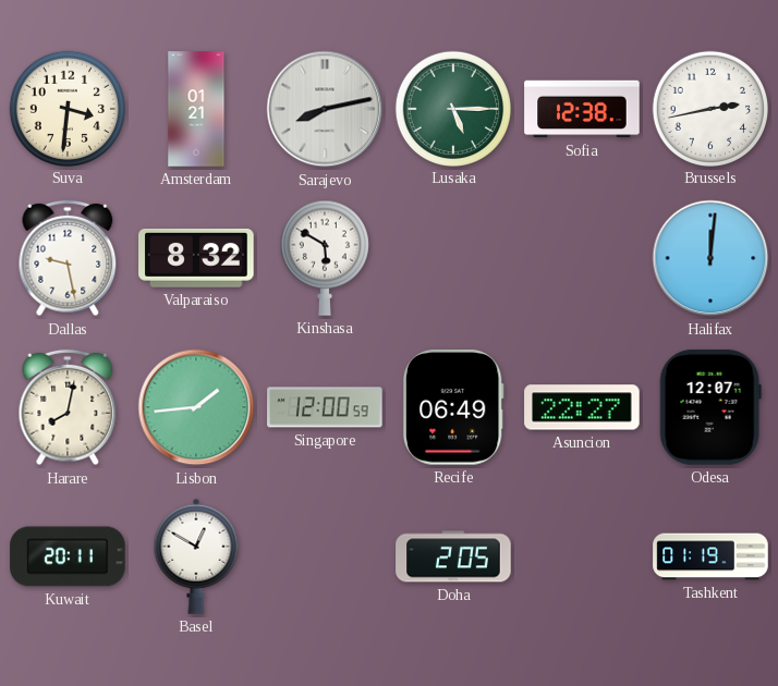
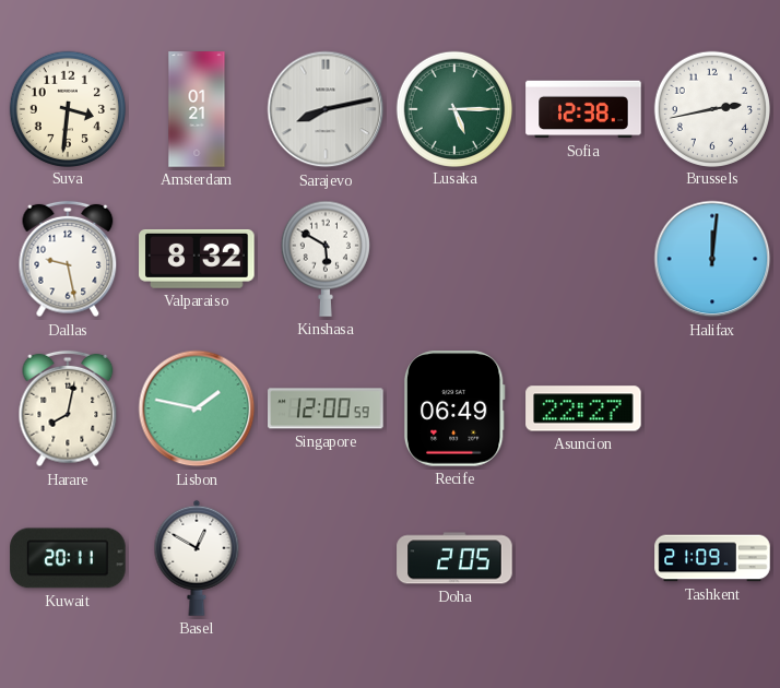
Lisbon: 1:44 -> 1:47 (197, 408)
Odesa: 12:07 -> none (710, 407)
Tashkent: 01:19 -> 21:09 (712, 558)
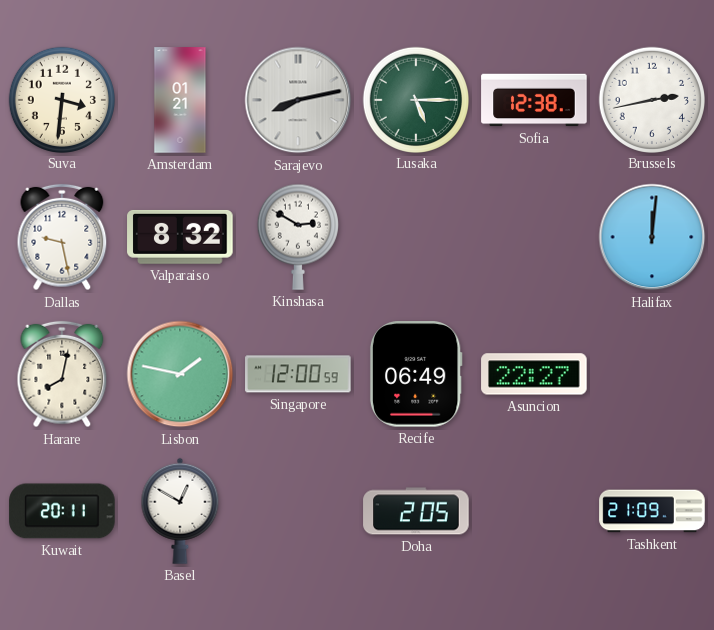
Kinshasa: 5:50 -> 2:50 (298, 237)
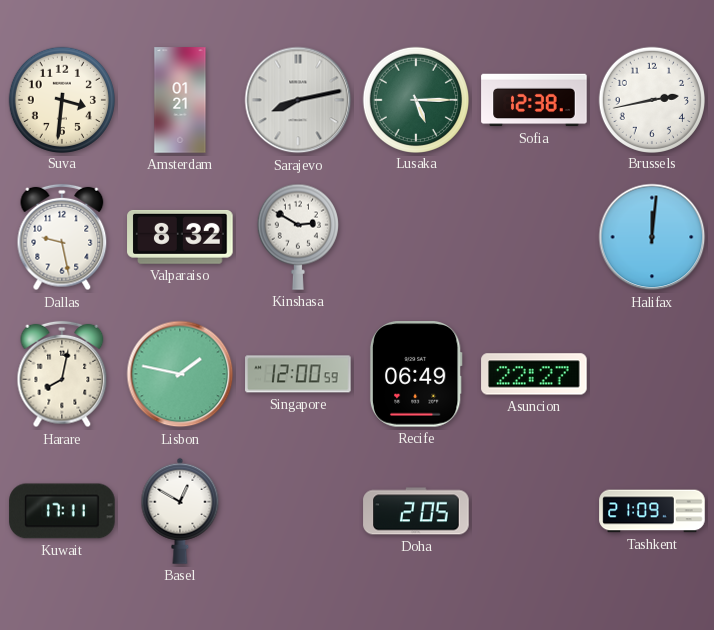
Kuwait: 20:11 -> 17:11 (62, 511)
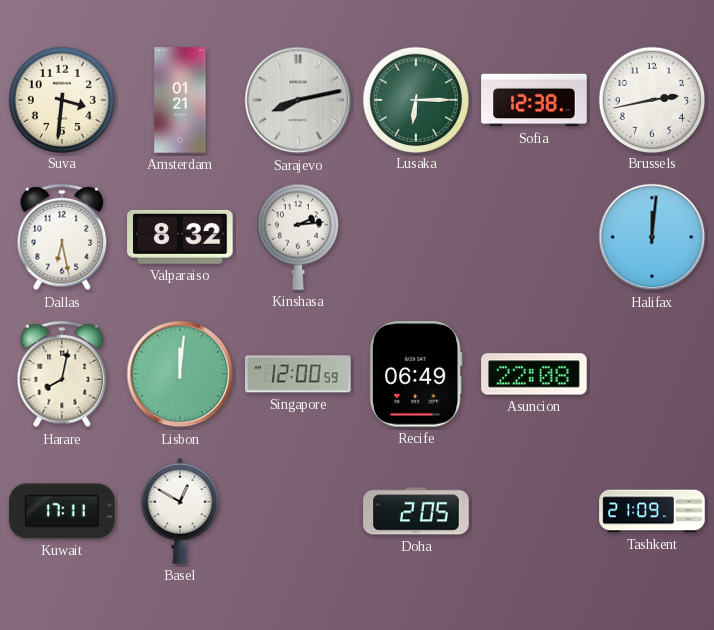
Lusaka: 5:15 -> 6:15 (415, 99)
Dallas: 9:28 -> 6:28 (62, 237)
Kinshasa: 2:50 -> 2:14 (298, 237)
Lisbon: 1:47 -> 12:01 (180, 374)
Asuncion: 22:27 -> 22:08 (534, 374)
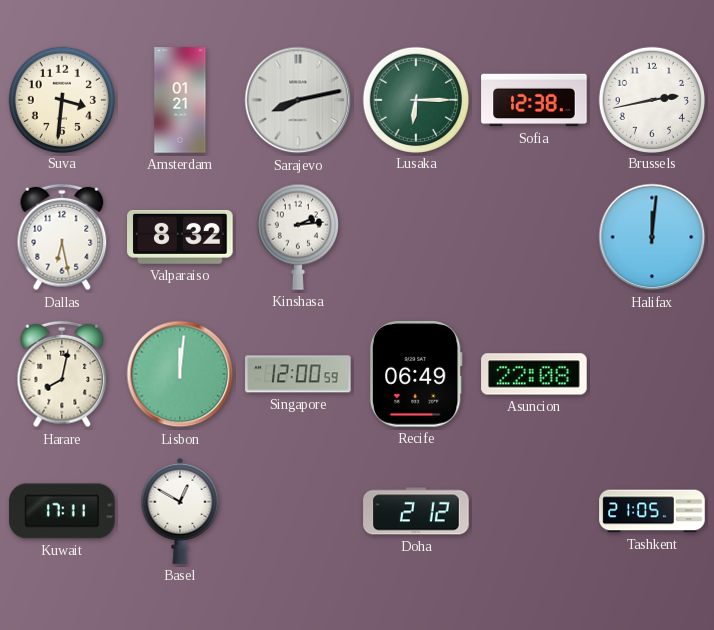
Doha: 2:05 -> 2:12 (416, 511)
Tashkent: 21:09 -> 21:05 (652, 511)
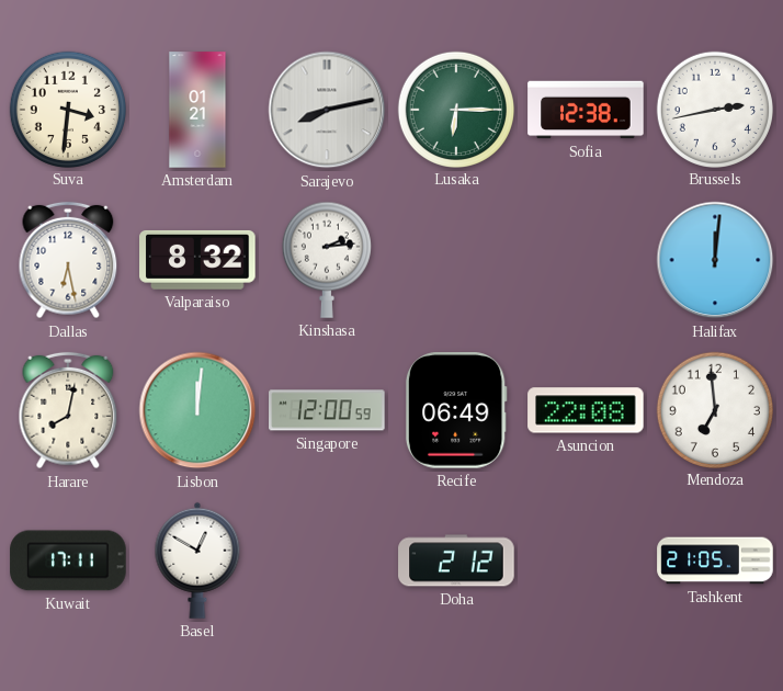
Mendoza: none -> 6:59 (714, 409)
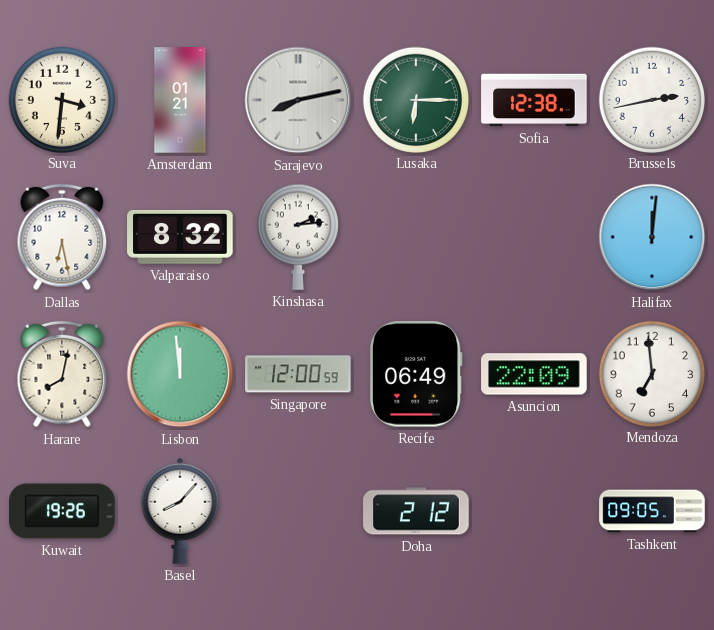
Lisbon: 12:01 -> 11:59 (180, 374)
Asuncion: 22:08 -> 22:09 (534, 374)
Kuwait: 17:11 -> 19:26 (62, 511)
Basel: 12:50 -> 8:07 (180, 511)
Tashkent: 21:05 -> 09:05 (652, 511)
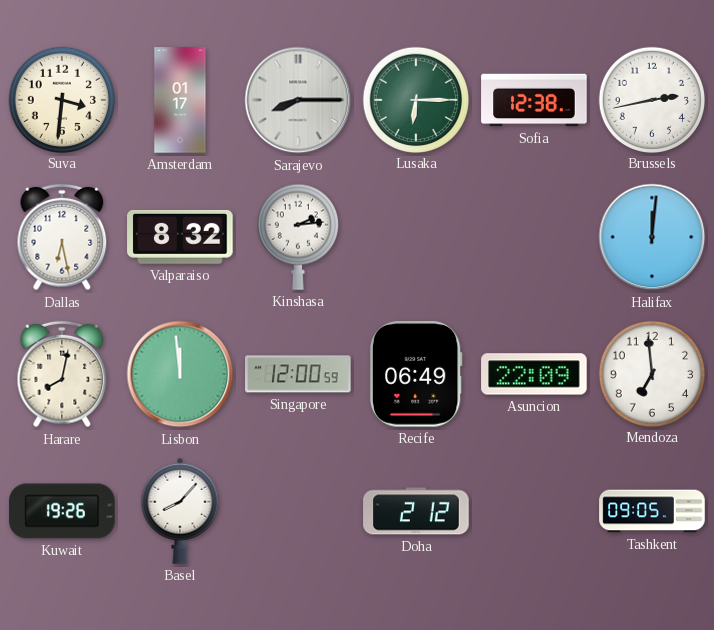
Amsterdam: 01:21 -> 01:17 (180, 100)
Sarajevo: 8:13 -> 8:15 (298, 100)
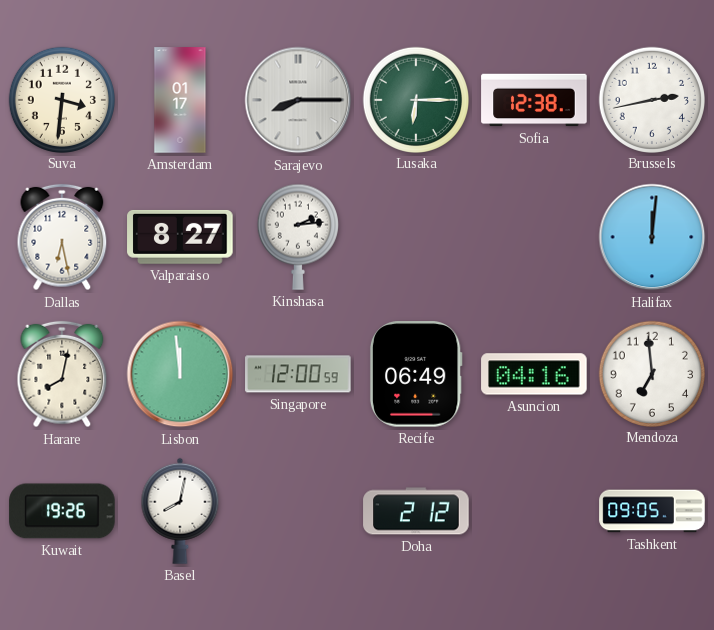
Valparaiso: 8:32 -> 8:27 (180, 237)
Asuncion: 22:09 -> 04:16 (534, 374)
Basel: 8:07 -> 8:02 (180, 511)
